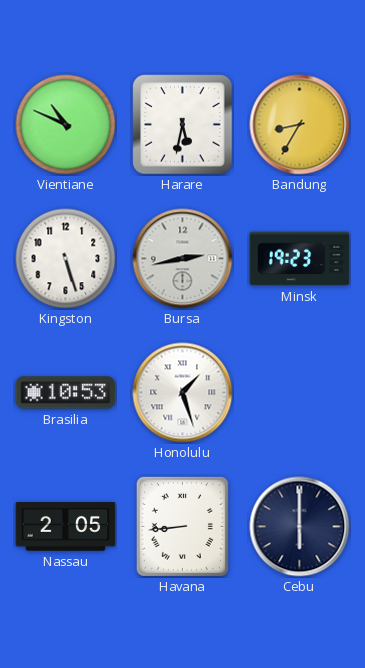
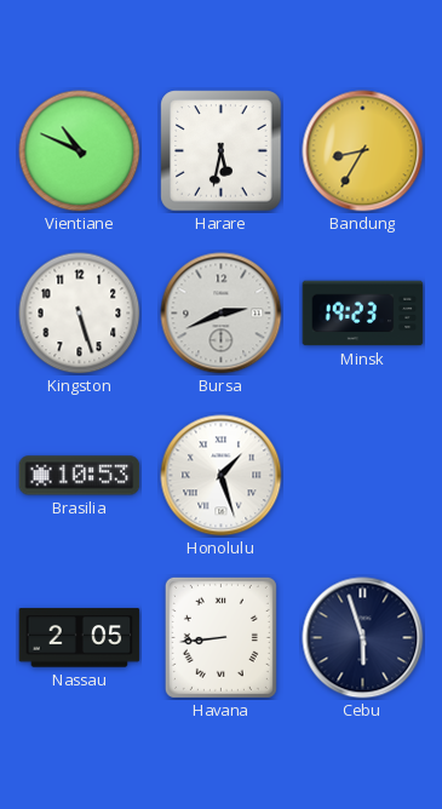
Bursa: 2:43 -> 2:41 (222, 314)
Cebu: 6:00 -> 5:57 (363, 638)
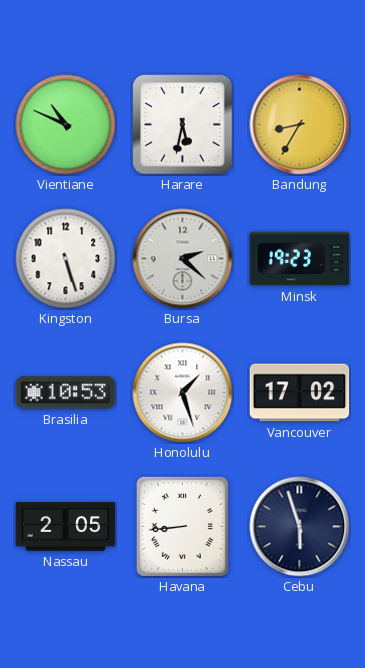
Bursa: 2:41 -> 2:22 (183, 259)
Vancouver: none -> 17:02 (300, 393)
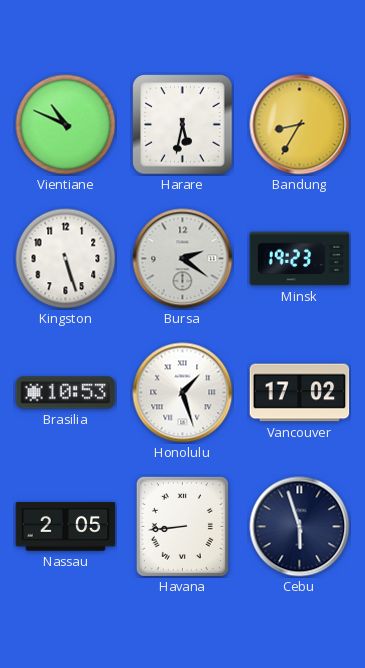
Bursa: 2:22 -> 2:21 (183, 259)
